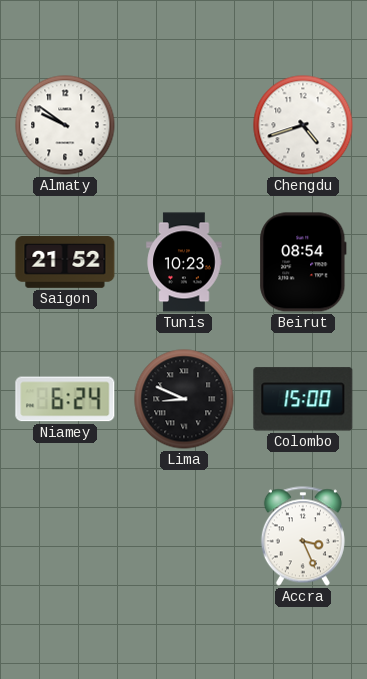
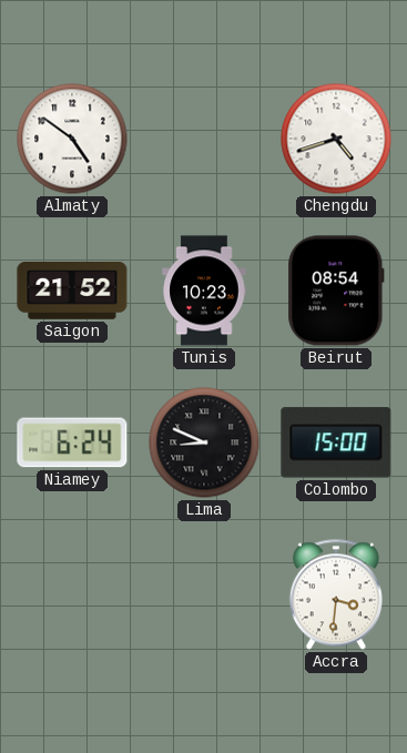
Almaty: 9:51 -> 4:51 (72, 139)
Accra: 3:26 -> 3:31 (336, 594)
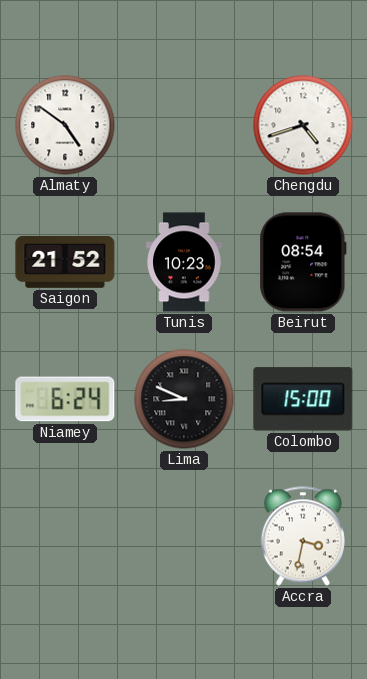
Accra: 3:31 -> 3:32 (303, 536)
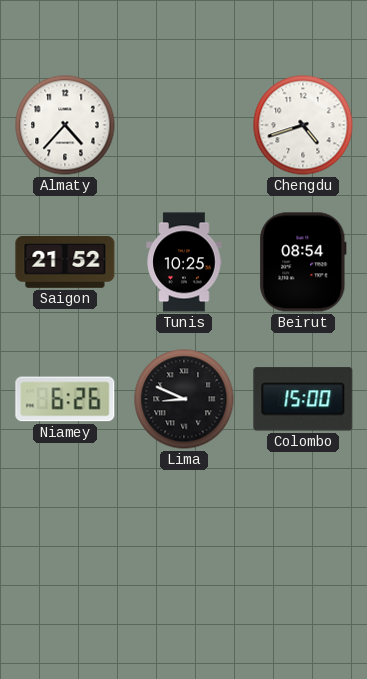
Almaty: 4:51 -> 4:37 (65, 125)
Tunis: 10:23 -> 10:25 (184, 262)
Niamey: 6:24 -> 6:26 (65, 399)
Accra: 3:32 -> none (303, 536)
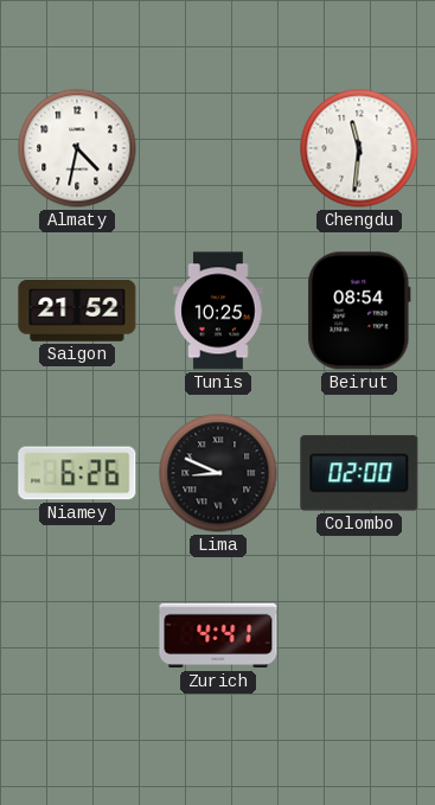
Almaty: 4:37 -> 4:32 (77, 148)
Chengdu: 4:42 -> 11:31 (359, 148)
Colombo: 15:00 -> 02:00 (359, 473)
Zurich: none -> 4:41 (218, 635)
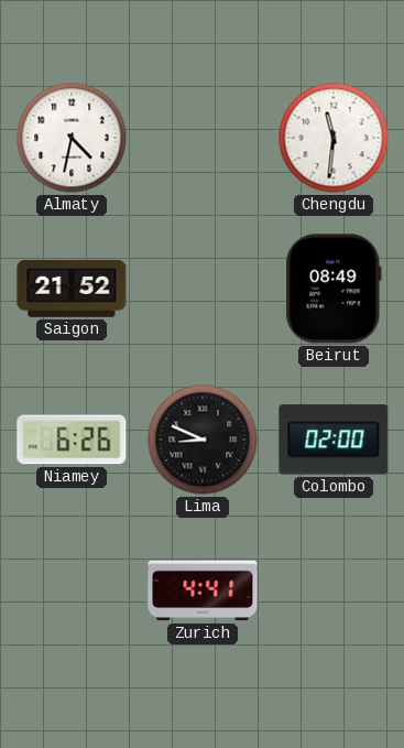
Tunis: 10:25 -> none (218, 311)
Beirut: 08:54 -> 08:49 (334, 289)
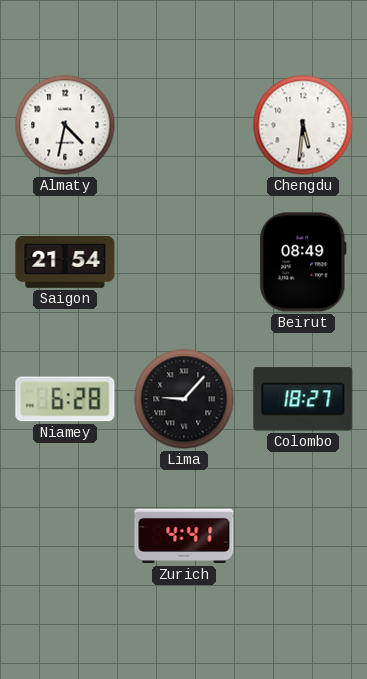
Chengdu: 11:31 -> 5:31 (303, 125)
Saigon: 21:52 -> 21:54 (65, 263)
Niamey: 6:26 -> 6:28 (65, 399)
Lima: 8:49 -> 9:07 (184, 399)
Colombo: 02:00 -> 18:27 (303, 399)
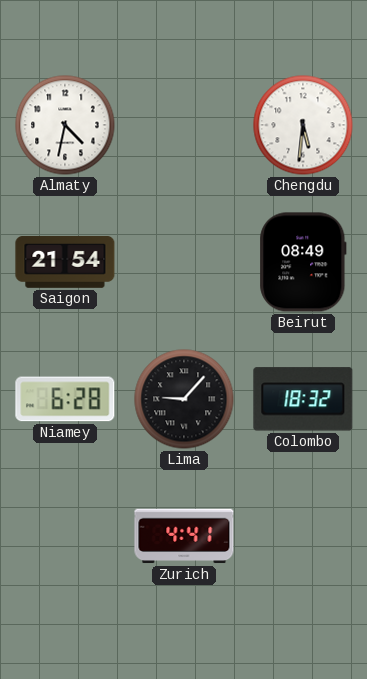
Colombo: 18:27 -> 18:32 (303, 399)
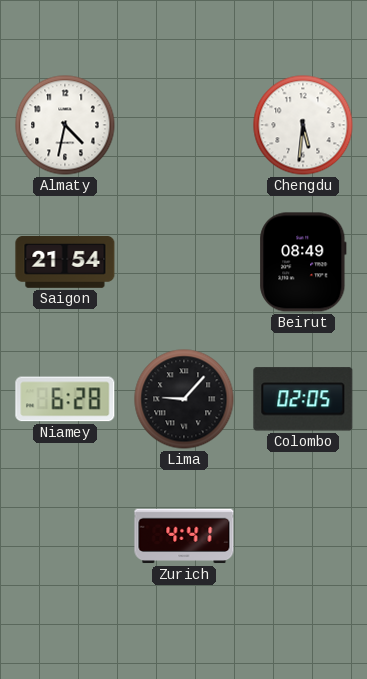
Colombo: 18:32 -> 02:05 (303, 399)
